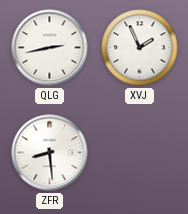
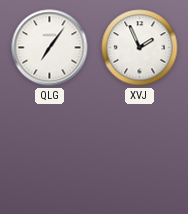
QLG: 2:43 -> 7:06 (50, 48)
ZFR: 8:29 -> none (50, 153)
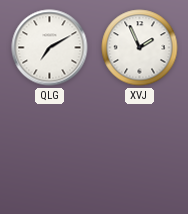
QLG: 7:06 -> 7:10 (50, 48)
